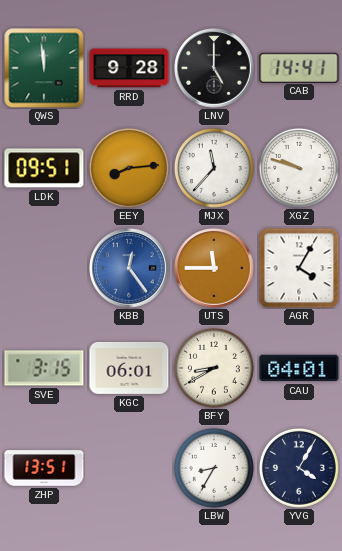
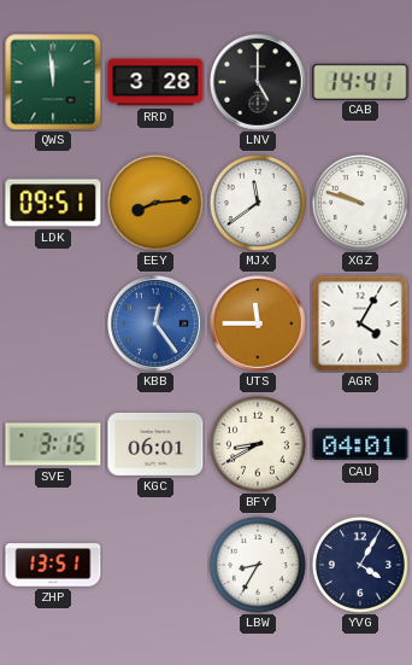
RRD: 9:28 -> 3:28 (155, 82)
MJX: 11:37 -> 11:39 (258, 203)
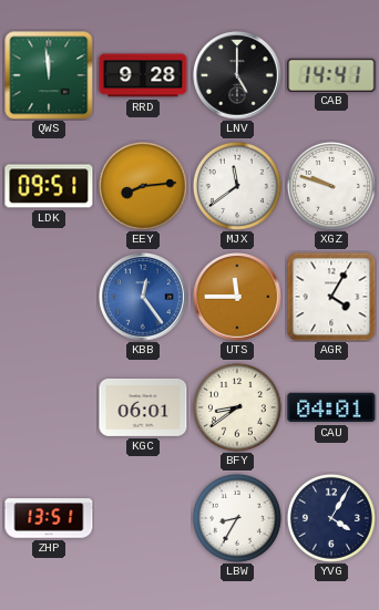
RRD: 3:28 -> 9:28 (143, 75)
SVE: 3:15 -> none (53, 444)
BFY: 8:40 -> 8:39 (237, 407)
